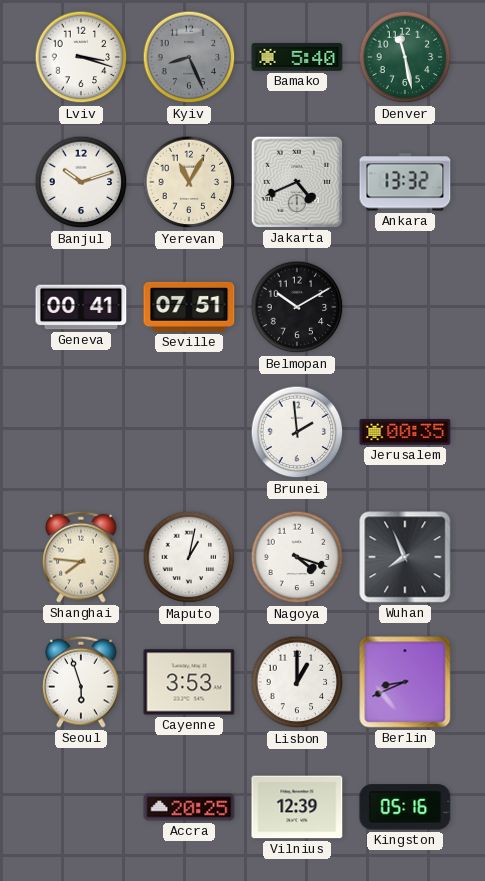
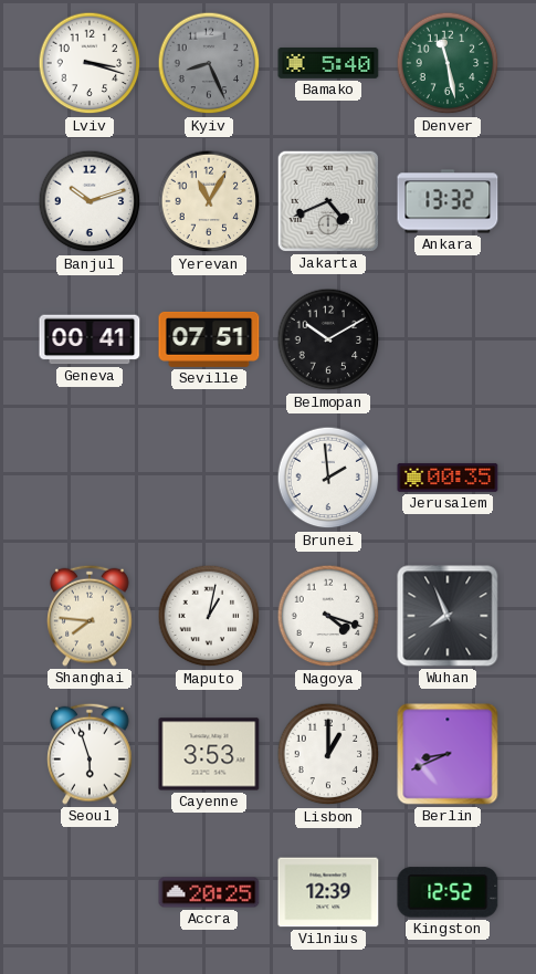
Kingston: 05:16 -> 12:52 (448, 892)
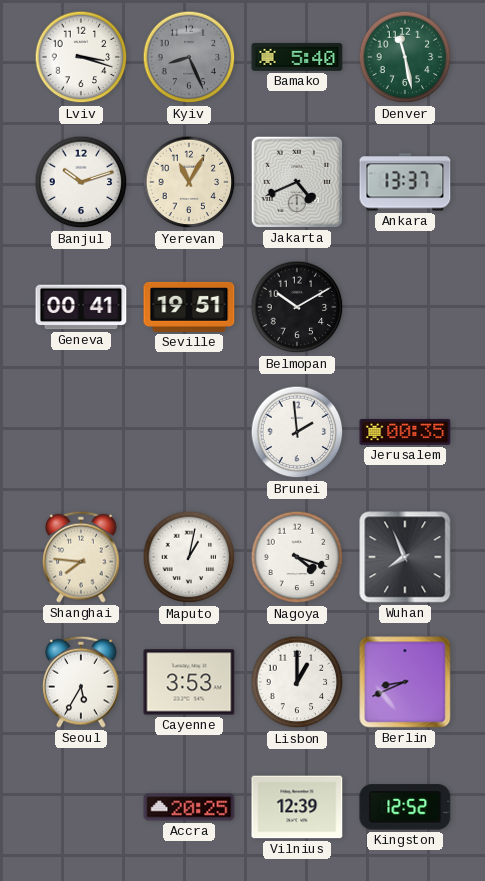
Ankara: 13:32 -> 13:37 (405, 182)
Seville: 07:51 -> 19:51 (189, 307)
Seoul: 5:57 -> 5:35 (81, 682)
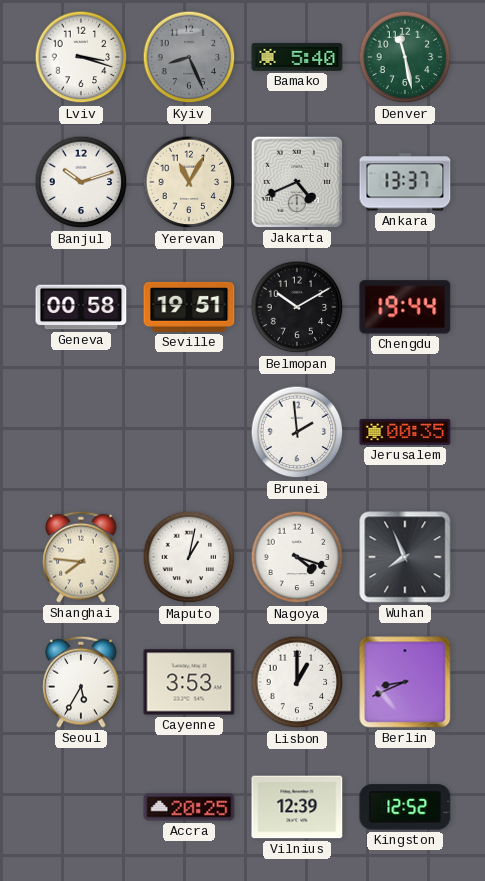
Geneva: 00:41 -> 00:58 (81, 307)
Chengdu: none -> 19:44 (405, 307)
